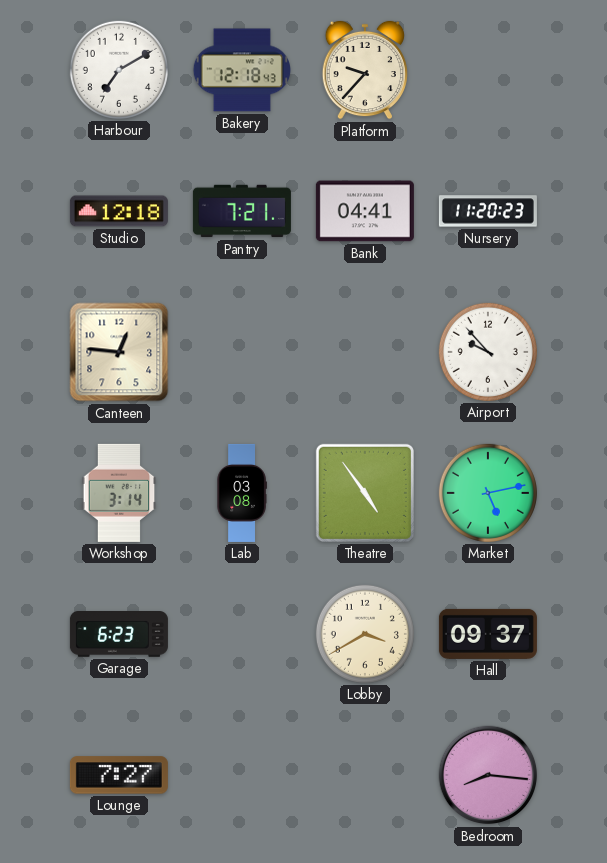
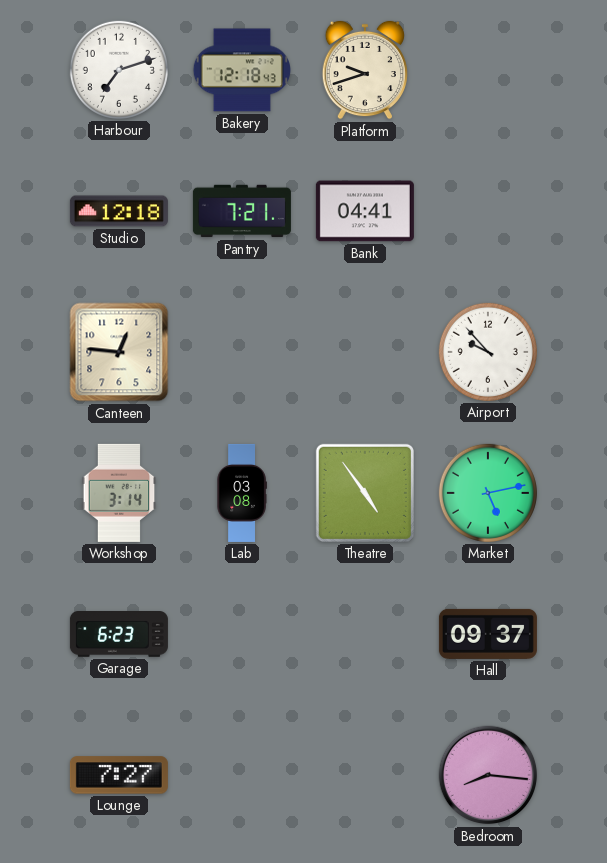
Harbour: 7:10 -> 7:12 (119, 70)
Platform: 9:37 -> 9:42 (365, 70)
Nursery: 11:20 -> none (488, 211)
Lobby: 3:40 -> none (365, 634)
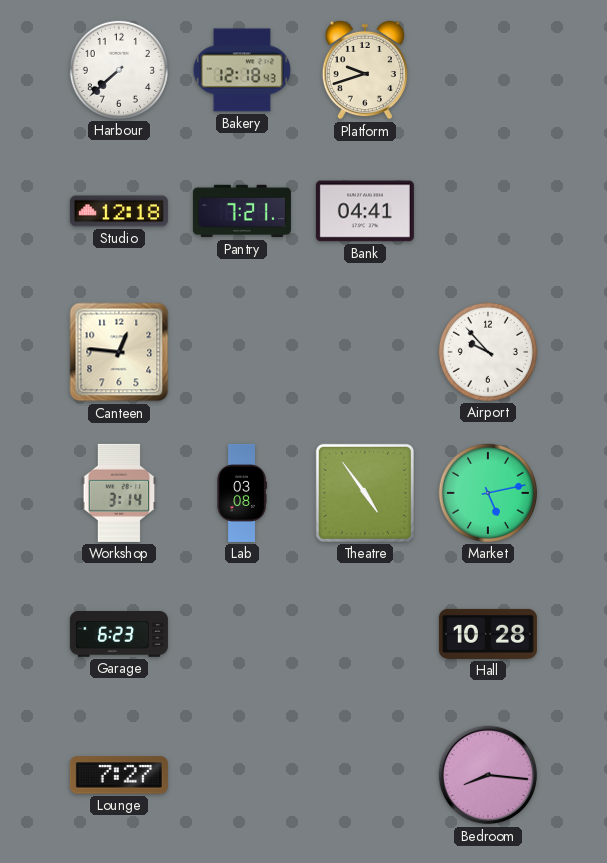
Harbour: 7:12 -> 7:38 (119, 70)
Hall: 09:37 -> 10:28 (488, 634)
